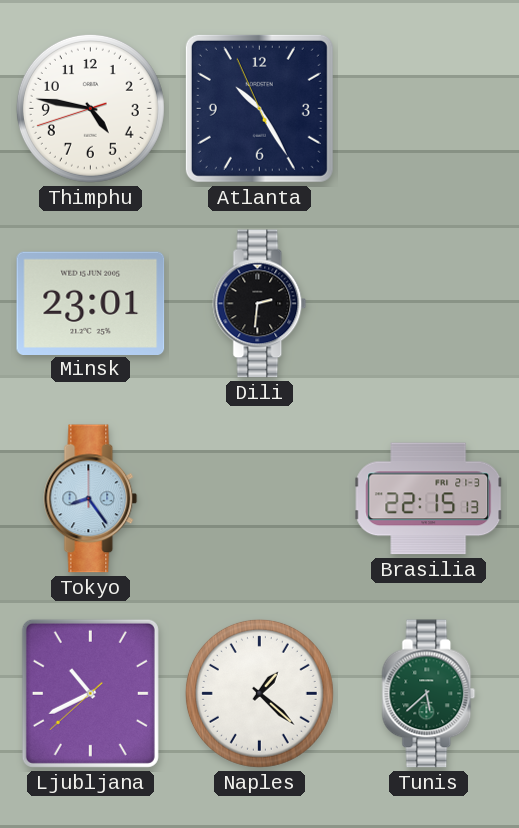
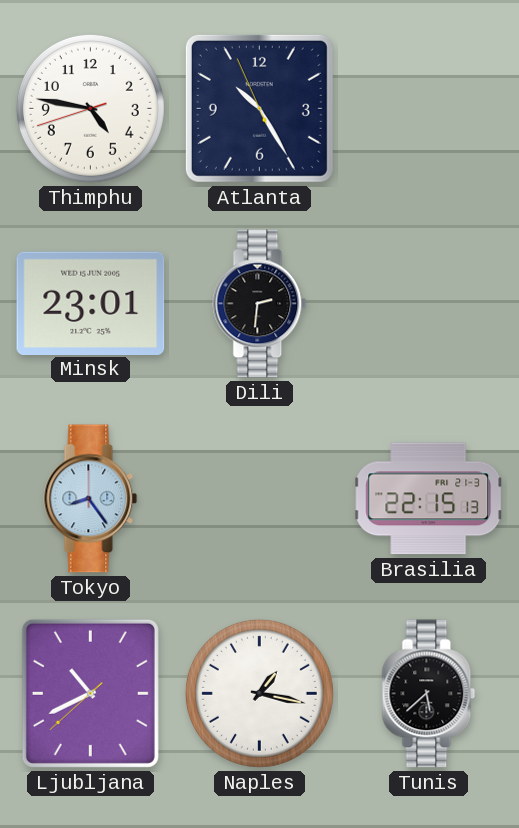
Naples: 1:22 -> 1:17 (259, 693)
Tunis dial: green -> black (429, 694)
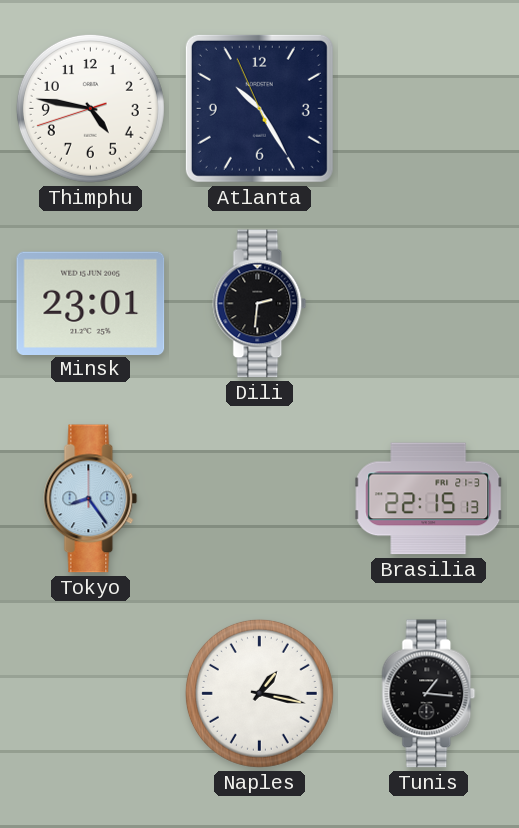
Ljubljana: 10:40 -> none (90, 693)
Tunis: 5:38 -> 1:16 (429, 694)
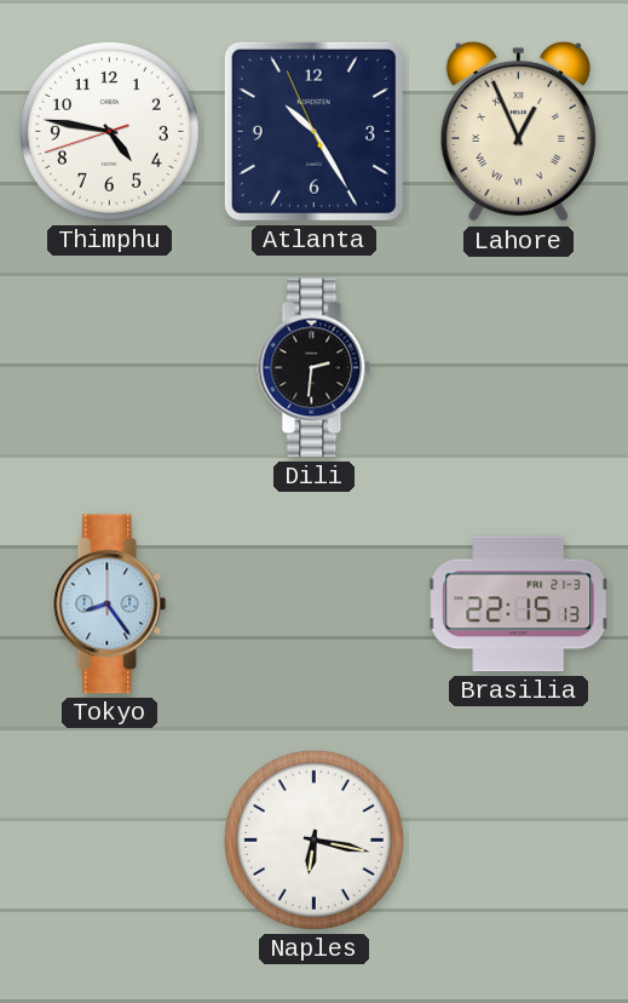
Lahore: none -> 12:56 (518, 132)
Minsk: 23:01 -> none (91, 303)
Naples: 1:17 -> 6:17 (313, 839)
Tunis: 1:16 -> none (429, 694)
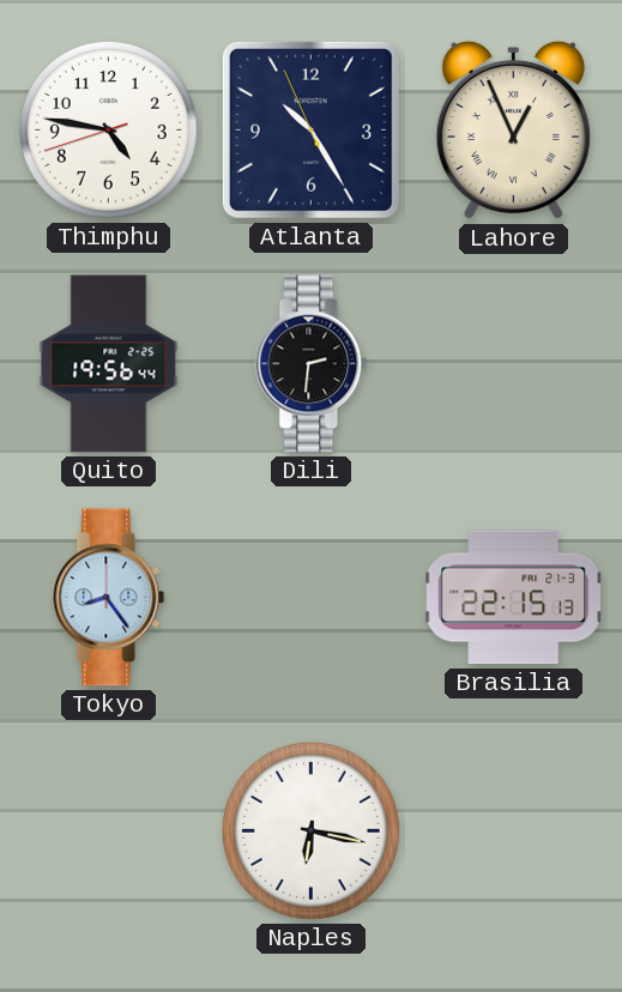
Quito: none -> 19:56 (109, 364)
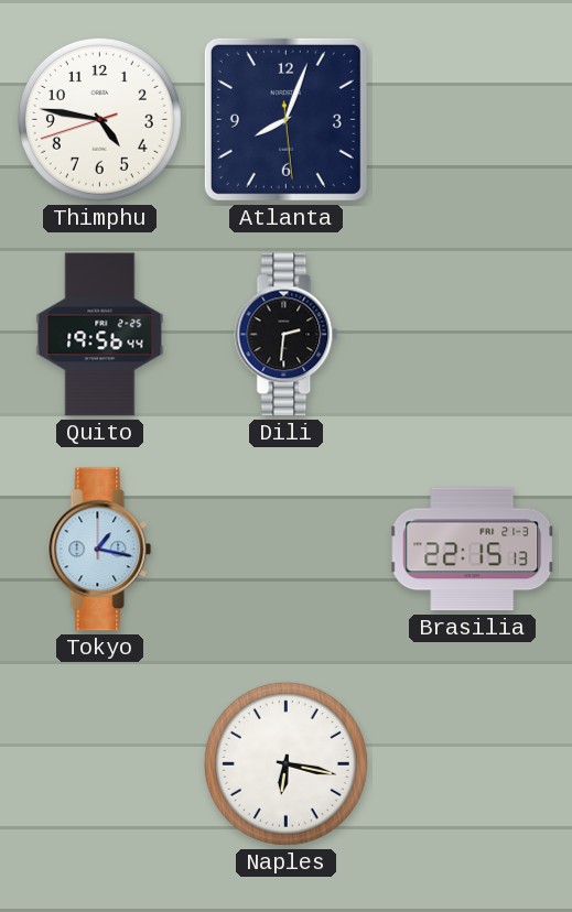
Atlanta: 10:24 -> 8:03 (285, 119)
Lahore: 12:56 -> none (513, 131)
Tokyo: 8:24 -> 1:17 (100, 550)
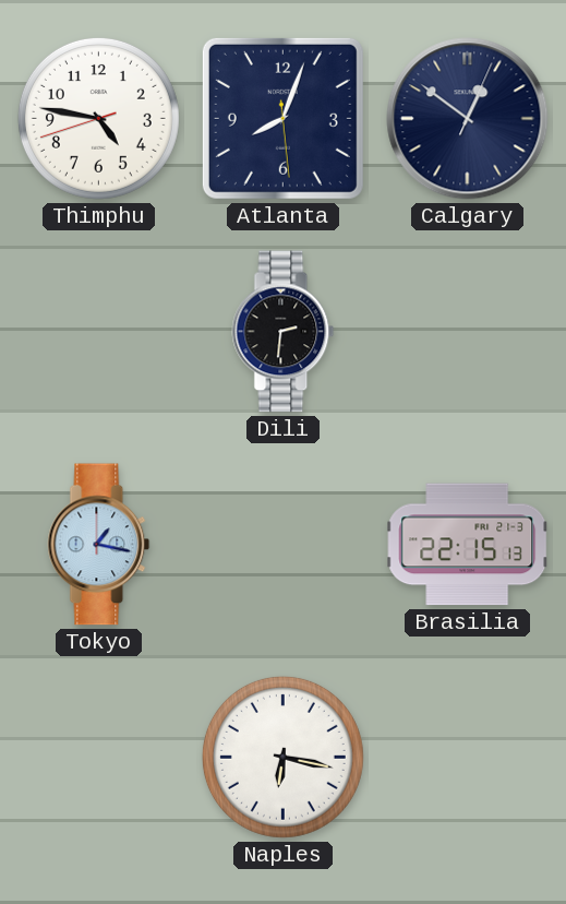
Calgary: none -> 12:51 (468, 119)
Quito: 19:56 -> none (100, 335)
